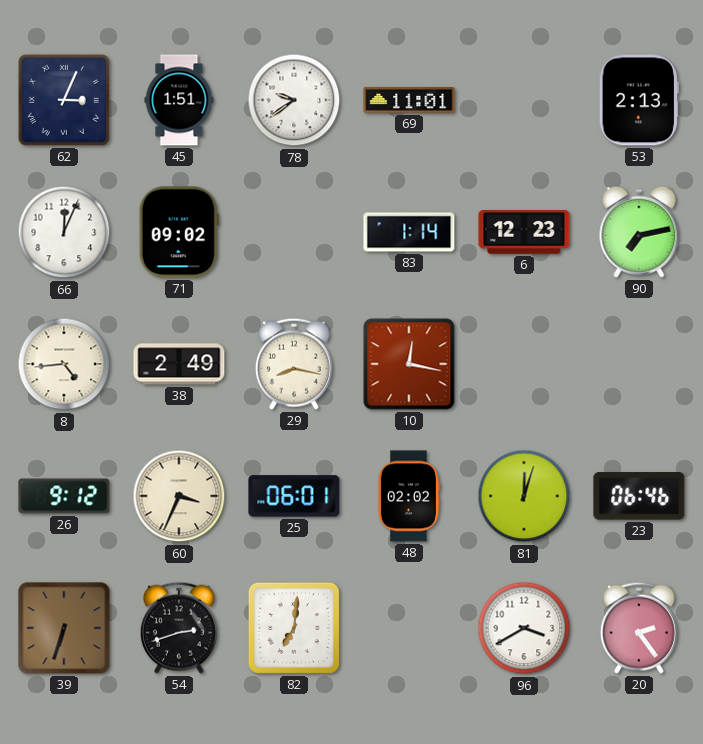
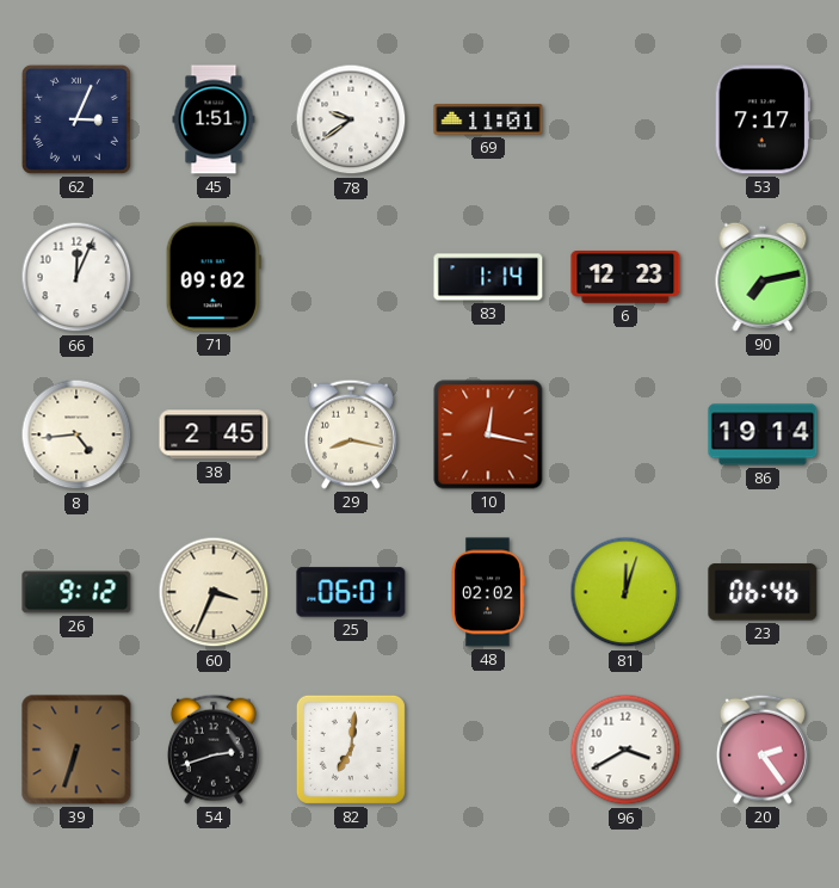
53: 2:13 -> 7:17 (763, 119)
38: 2:49 -> 2:45 (214, 434)
86: none -> 19:14 (763, 434)
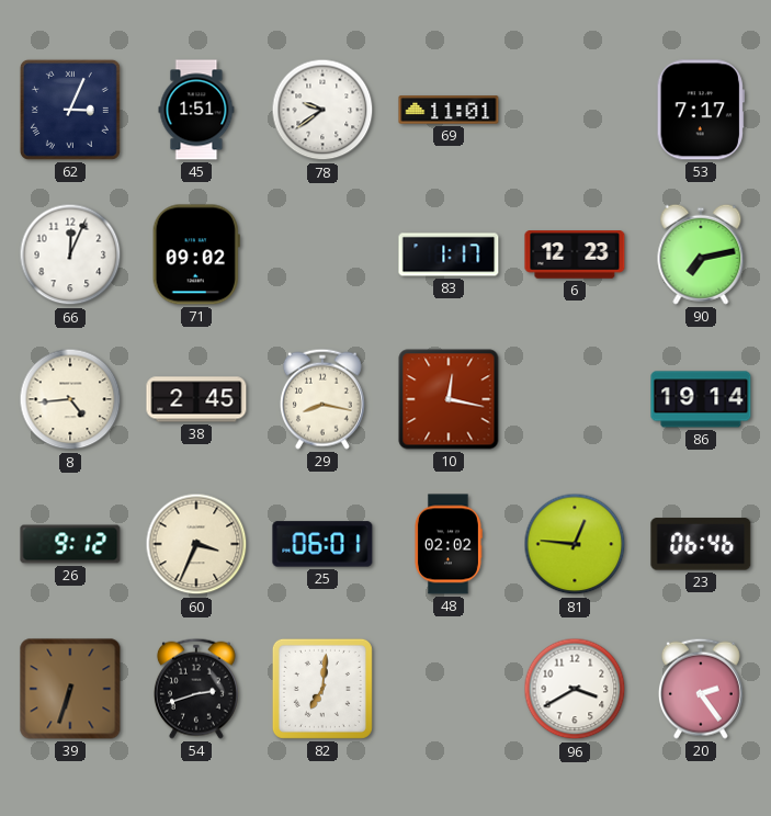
83: 1:14 -> 1:17 (449, 254)
81: 12:03 -> 12:46 (575, 544)
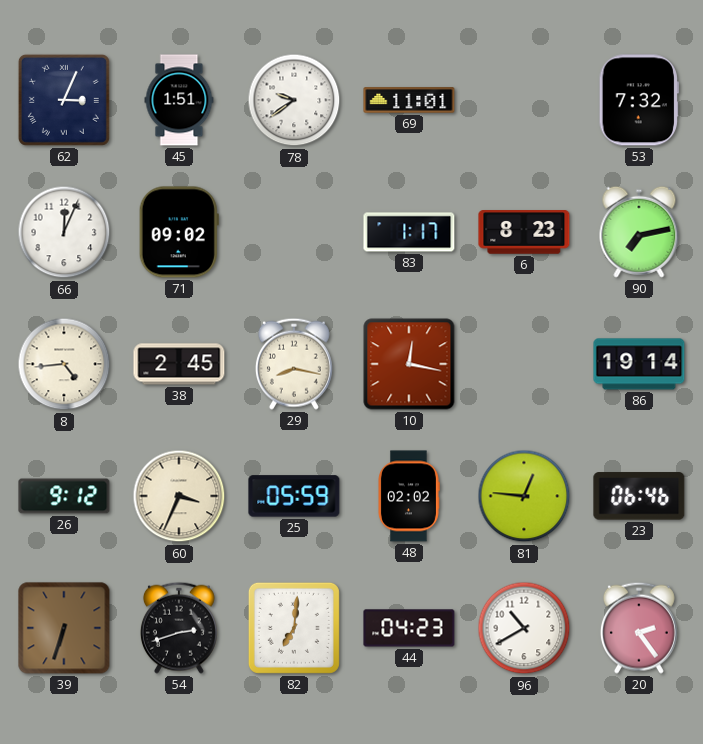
53: 7:17 -> 7:32 (639, 100)
6: 12:23 -> 8:23 (524, 232)
25: 06:01 -> 05:59 (294, 496)
44: none -> 04:23 (409, 628)
96: 3:40 -> 10:40 (524, 628)
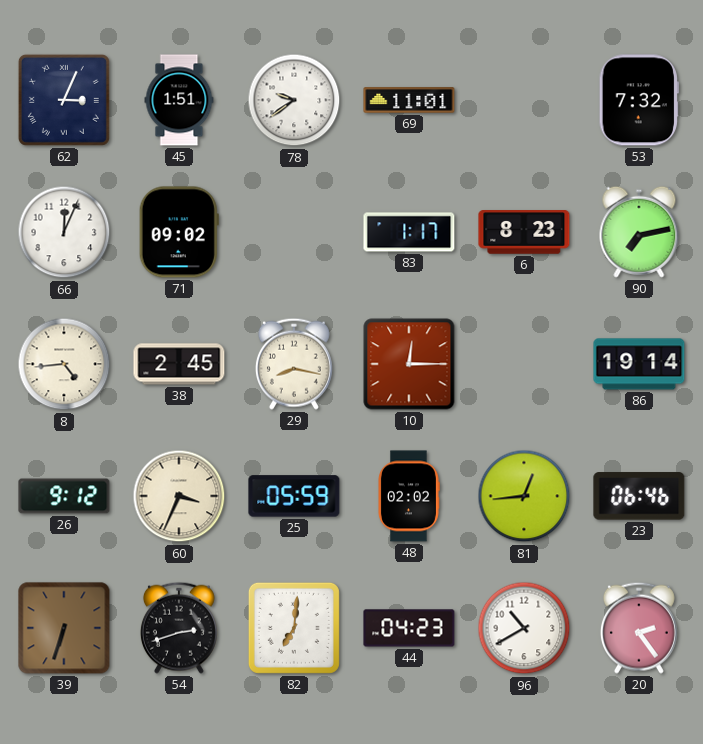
10: 12:17 -> 12:15 (409, 364)
81: 12:46 -> 12:44 (524, 496)
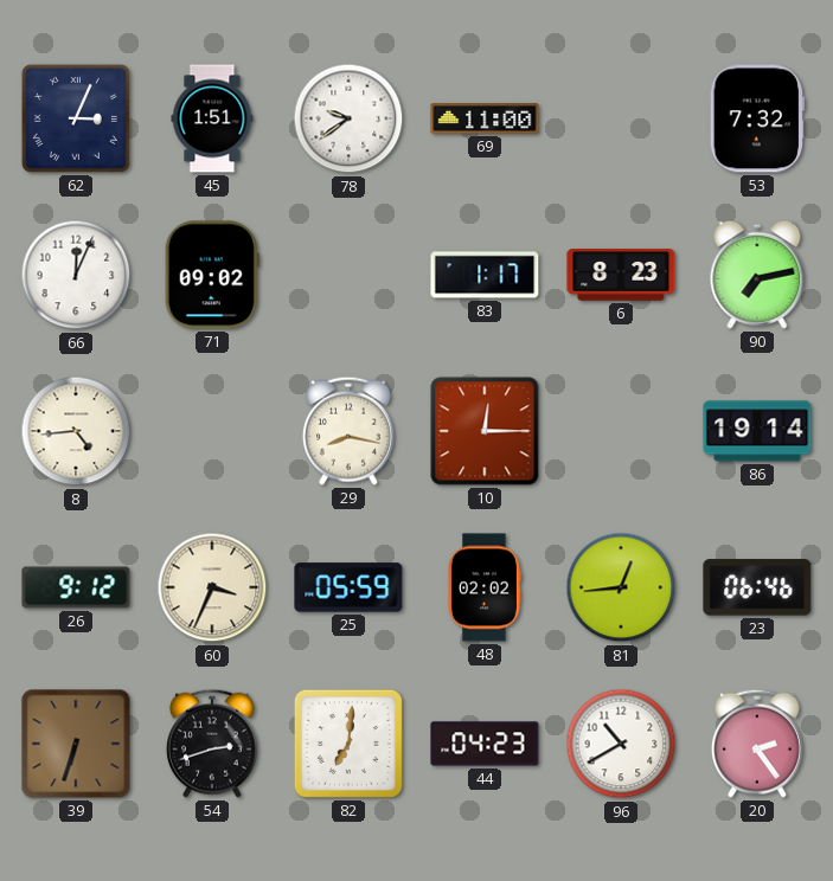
69: 11:01 -> 11:00 (485, 118)
38: 2:45 -> none (179, 364)
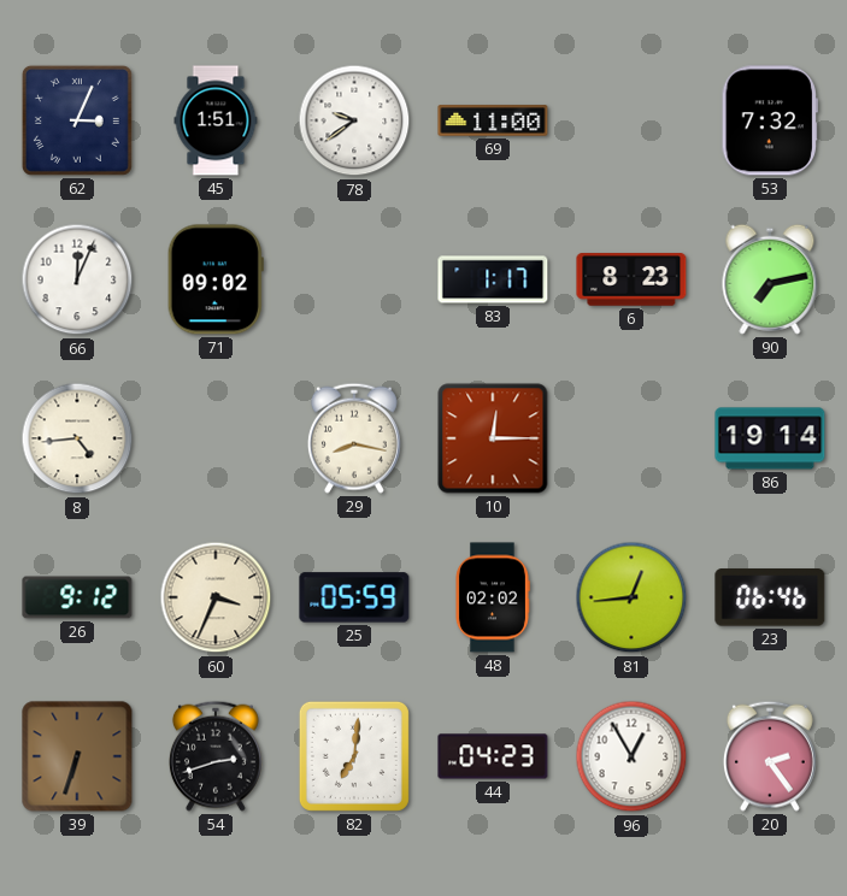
96: 10:40 -> 12:55 (631, 756)
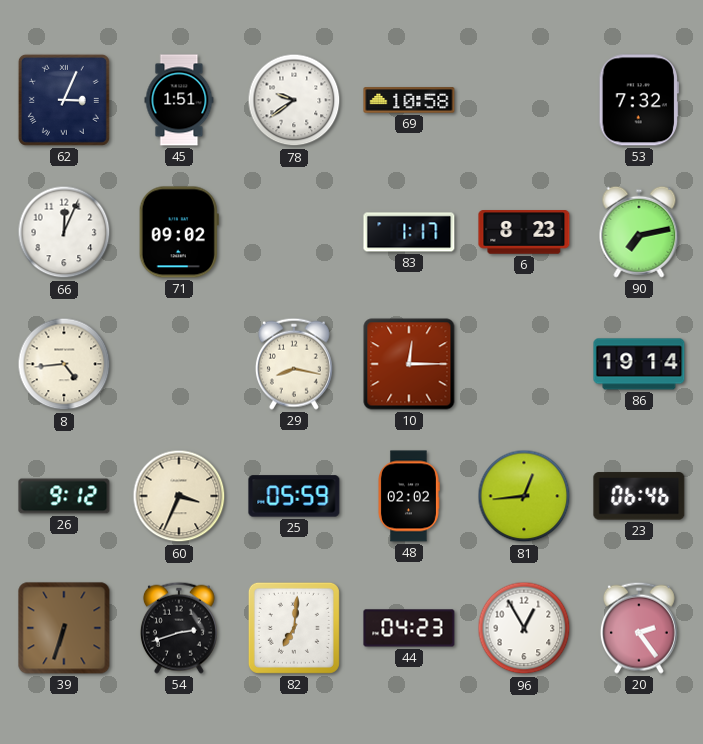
69: 11:00 -> 10:58 (409, 100)
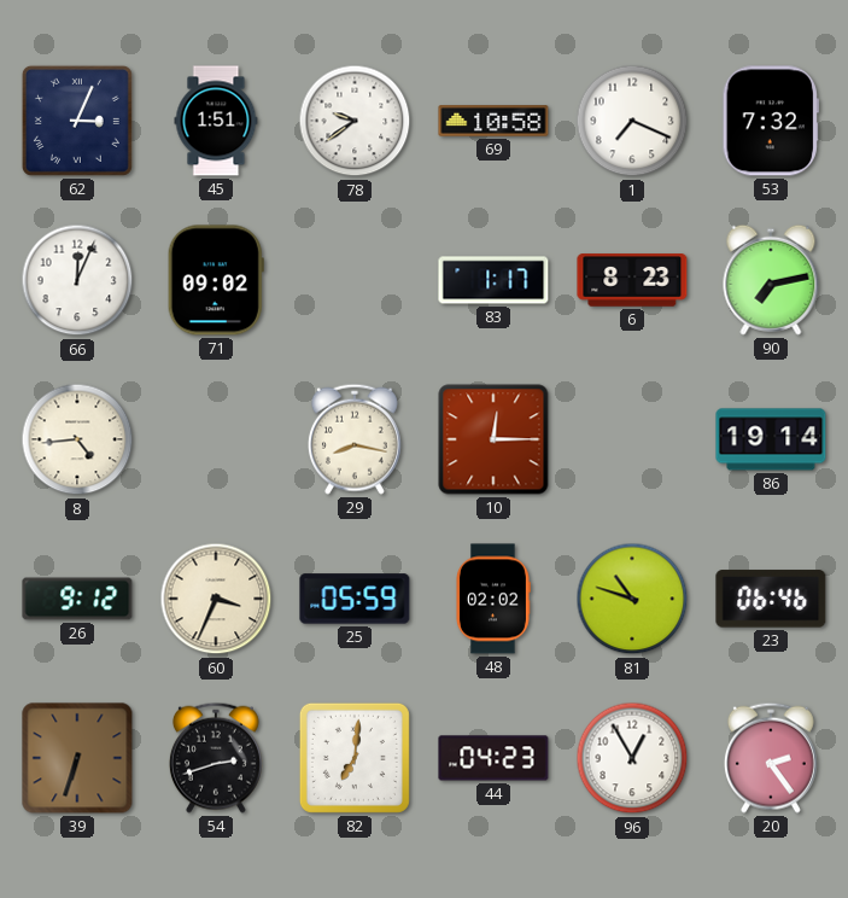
1: none -> 7:19 (632, 121)
81: 12:44 -> 10:48 (632, 599)
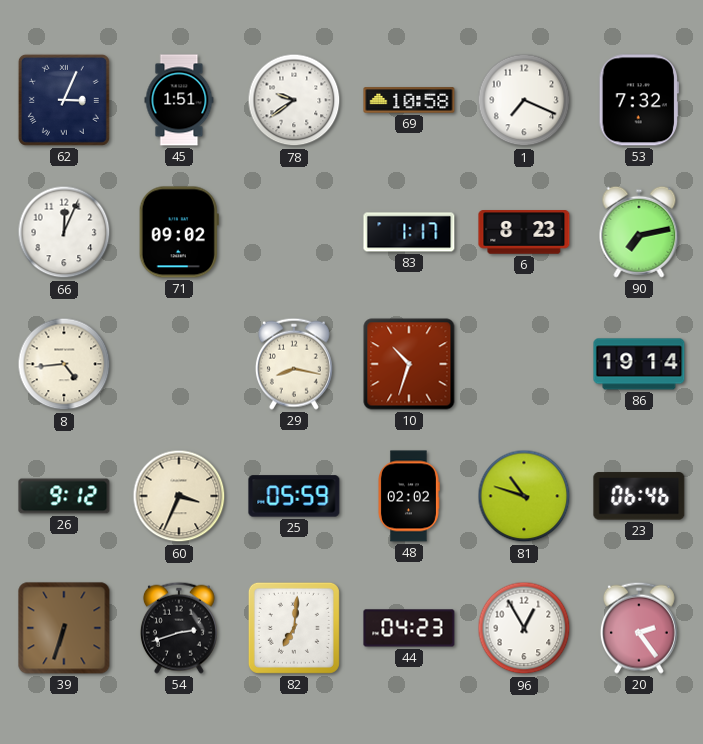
10: 12:15 -> 10:33 (409, 364)
